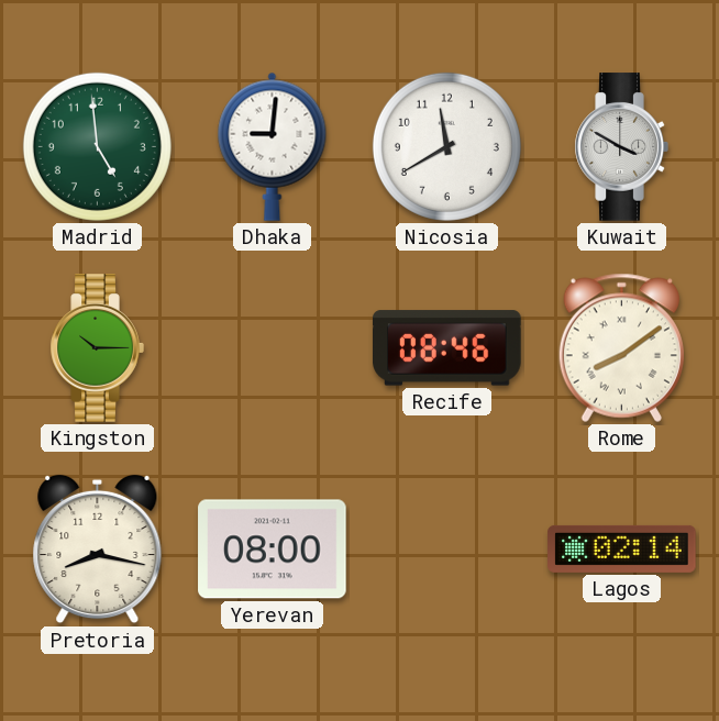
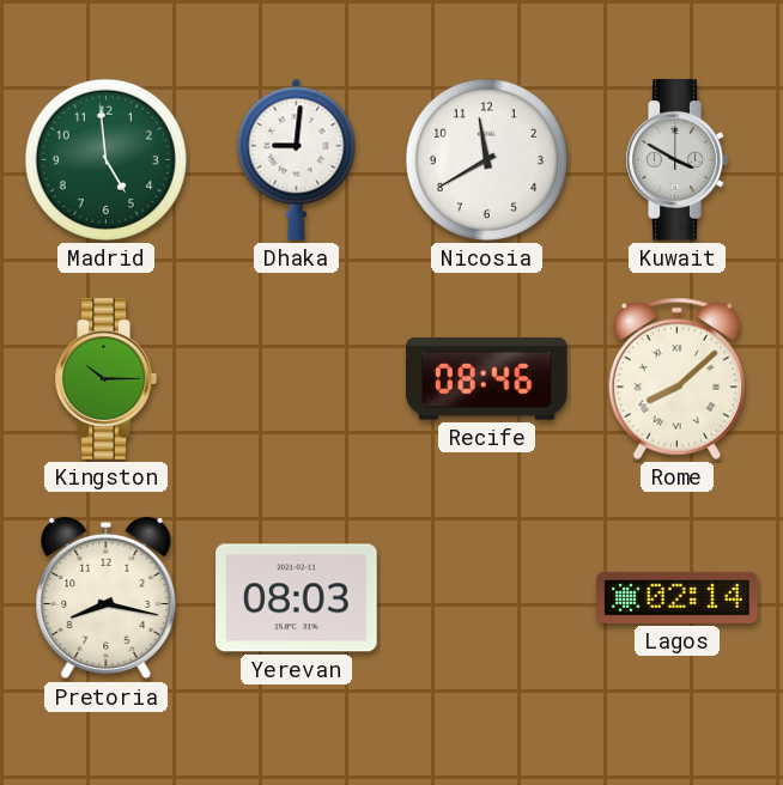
Rome: 8:09 -> 8:08 (676, 378)
Yerevan: 08:00 -> 08:03 (297, 598)
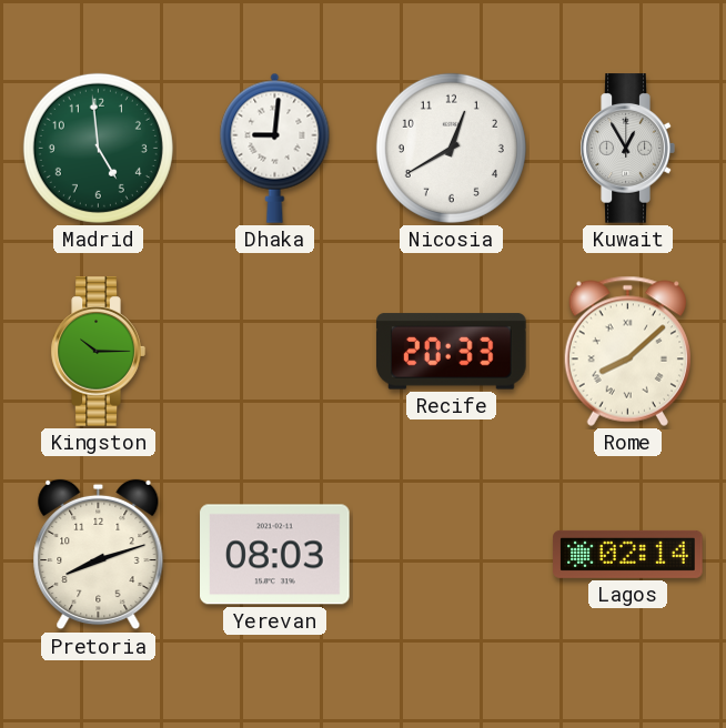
Nicosia: 11:40 -> 12:40 (451, 148)
Kuwait: 3:50 -> 12:55 (627, 149)
Recife: 08:46 -> 20:33 (452, 352)
Pretoria: 8:17 -> 8:12 (99, 555)
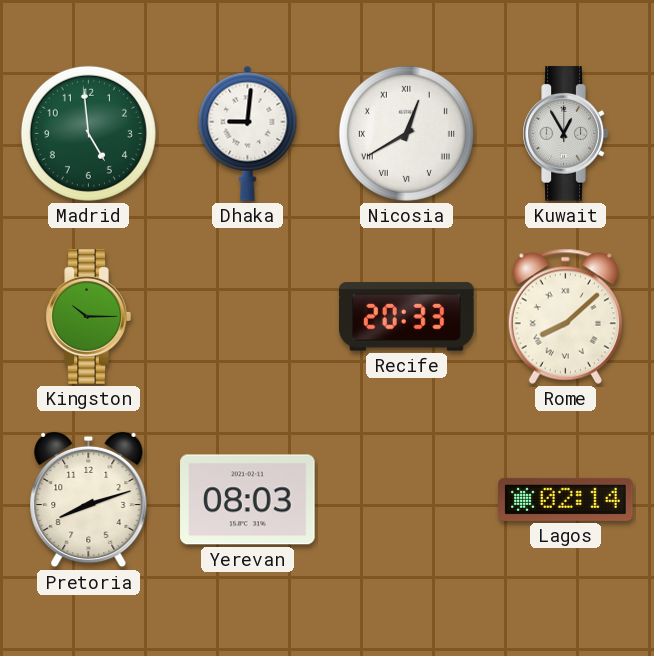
Nicosia numerals: Arabic -> Roman (406, 133)
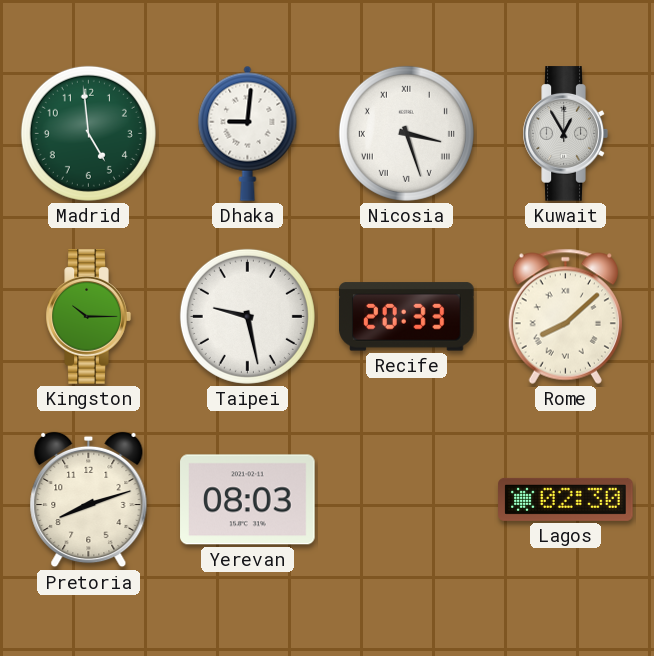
Nicosia: 12:40 -> 3:27 (406, 133)
Taipei: none -> 9:28 (247, 316)
Lagos: 02:14 -> 02:30 (566, 499)
